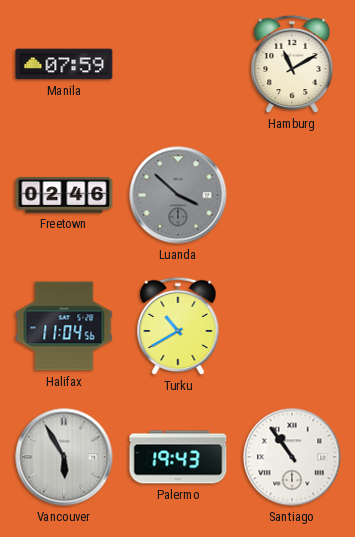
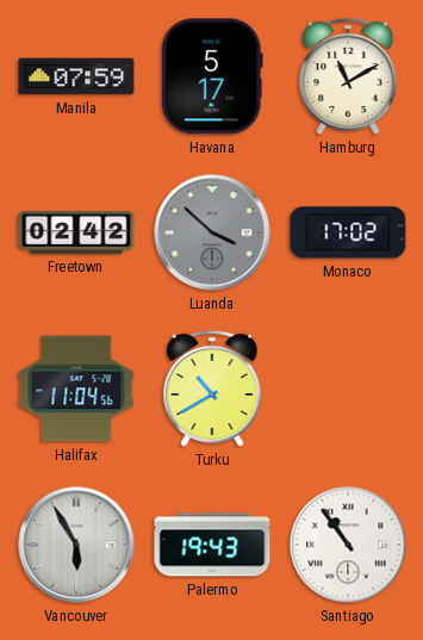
Havana: none -> 5:17 (212, 76)
Freetown: 02:46 -> 02:42 (76, 232)
Monaco: none -> 17:02 (348, 232)
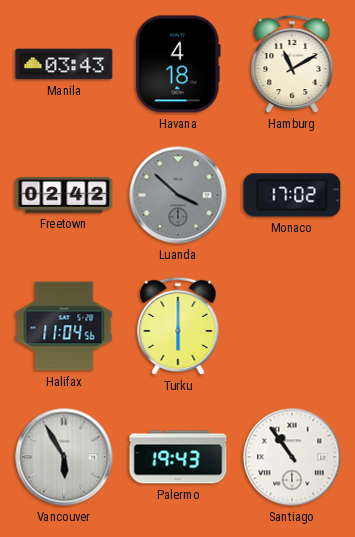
Manila: 07:59 -> 03:43 (64, 64)
Havana: 5:17 -> 4:18 (178, 64)
Turku: 10:40 -> 6:00 (178, 326)
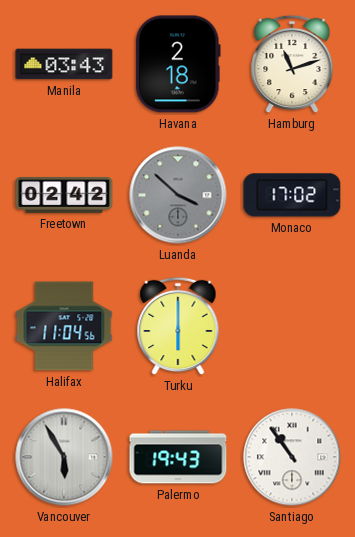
Havana: 4:18 -> 2:18 (178, 64)
Hamburg: 11:10 -> 11:12 (292, 64)
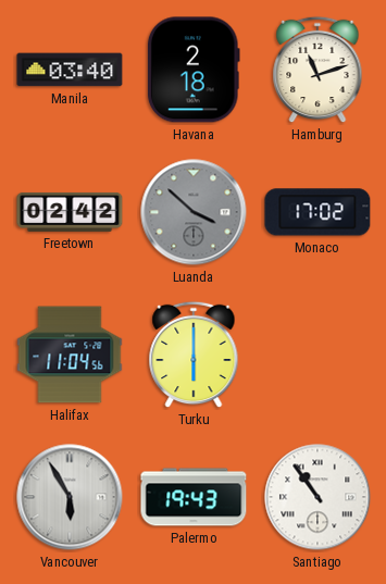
Manila: 03:43 -> 03:40 (70, 70)
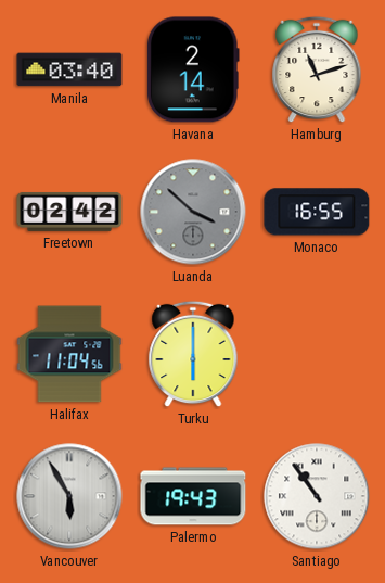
Havana: 2:18 -> 2:14 (193, 69)
Monaco: 17:02 -> 16:55 (317, 212)
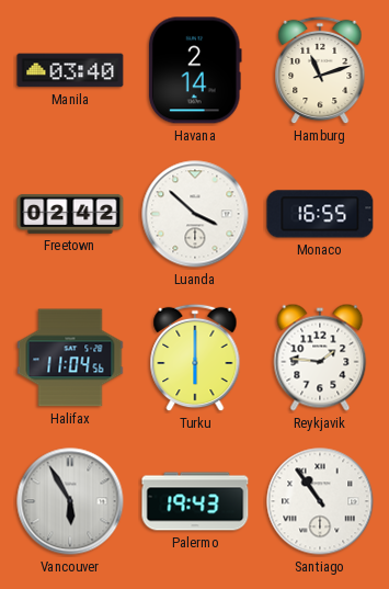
Luanda dial: grey -> white (195, 214)
Reykjavik: none -> 1:46 (320, 358)
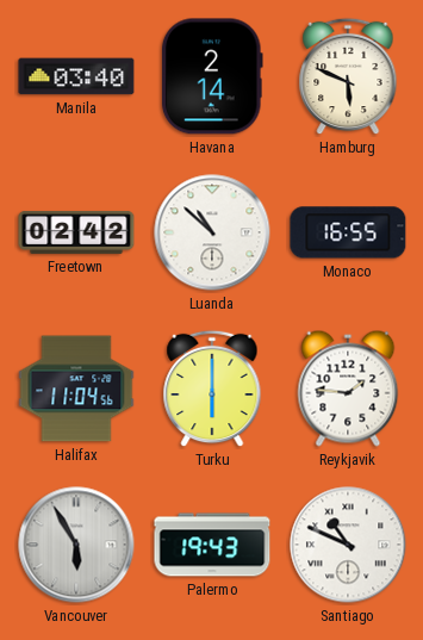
Hamburg: 11:12 -> 5:49 (348, 76)
Luanda: 3:52 -> 10:52 (212, 232)
Santiago: 10:54 -> 10:49 (348, 545)
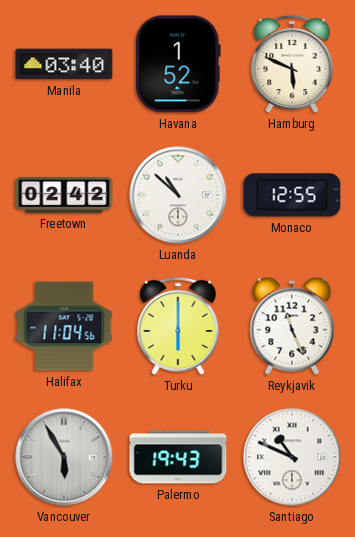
Havana: 2:14 -> 1:52 (178, 64)
Monaco: 16:55 -> 12:55 (292, 195)
Reykjavik: 1:46 -> 11:26 (292, 326)
